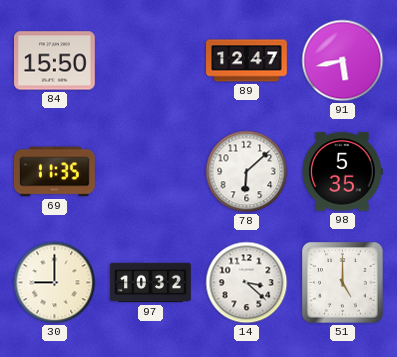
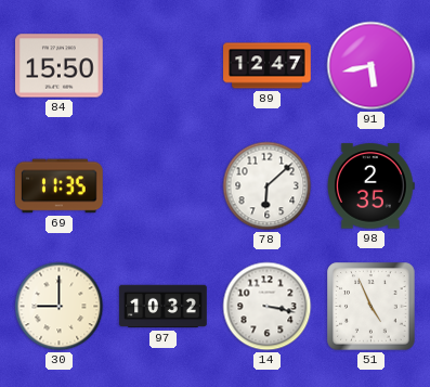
98: 5:35 -> 2:35 (372, 186)
14: 3:22 -> 3:17 (268, 307)
51: 5:00 -> 4:56 (372, 307)
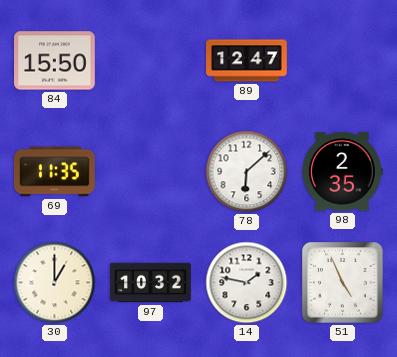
91: 5:43 -> none (372, 66)
30: 9:00 -> 1:00 (55, 283)
14: 3:17 -> 1:47 (247, 283)
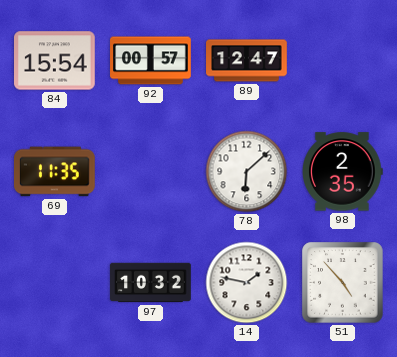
84: 15:50 -> 15:54 (55, 61)
92: none -> 00:57 (151, 61)
30: 1:00 -> none (55, 283)
51: 4:56 -> 4:53 (343, 283)
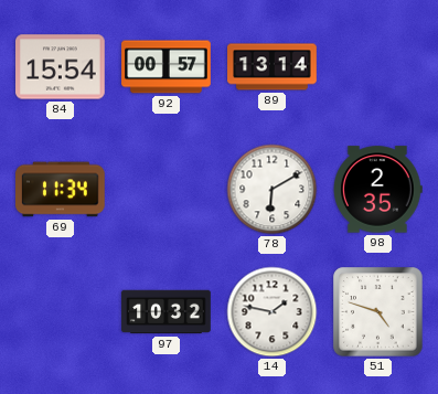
89: 12:47 -> 13:14 (273, 67)
69: 11:35 -> 11:34 (61, 190)
78: 6:08 -> 6:10 (273, 190)
51: 4:53 -> 4:48 (378, 312)
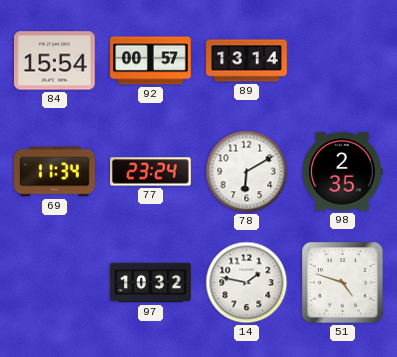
77: none -> 23:24 (151, 172)
